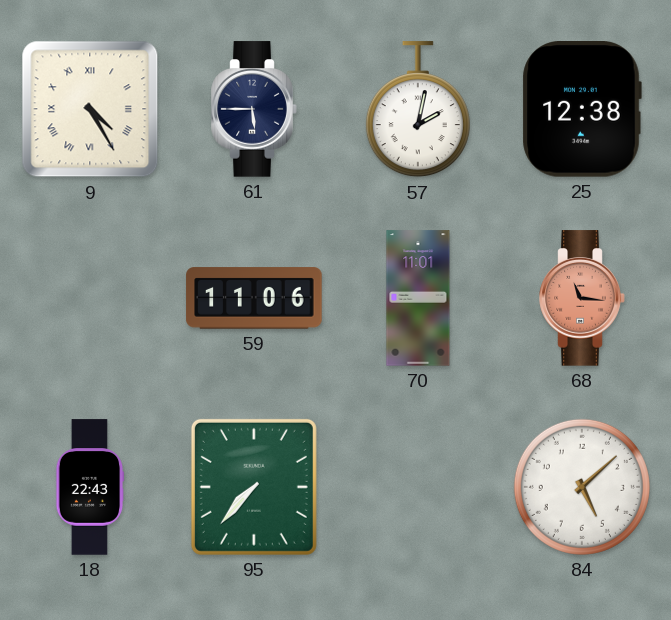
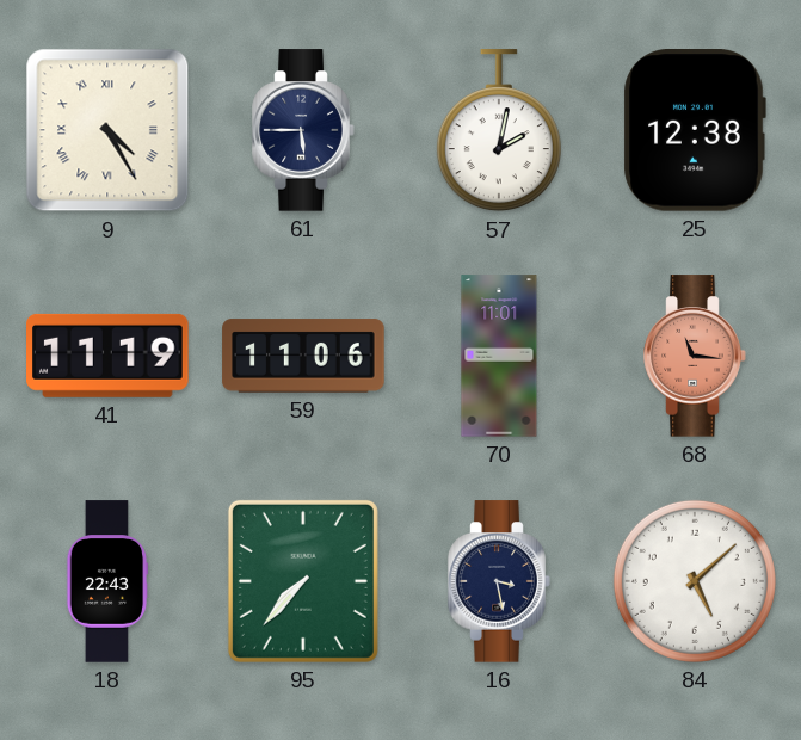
41: none -> 11:19 (107, 356)
16: none -> 3:28 (499, 581)
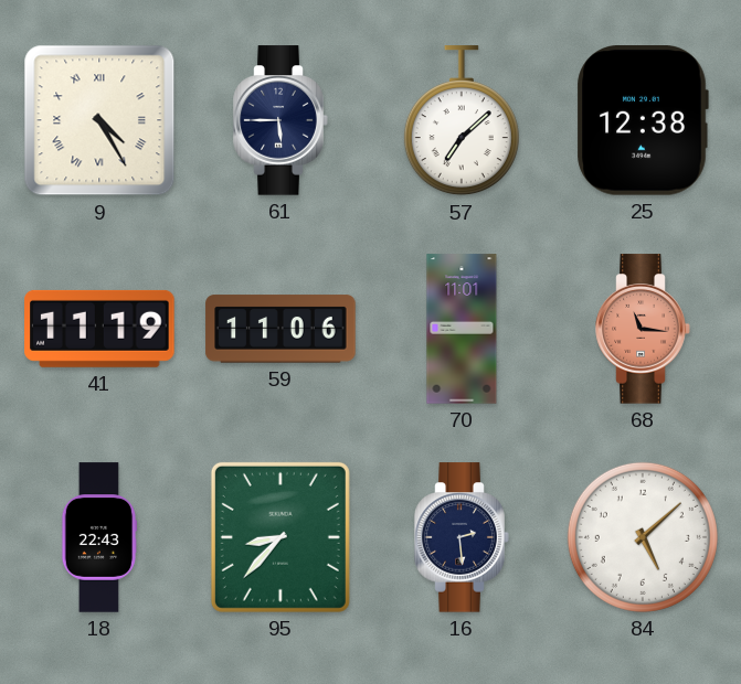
57: 2:02 -> 7:08 (462, 121)
95: 7:37 -> 8:37 (280, 537)
16: 3:28 -> 2:29 (462, 537)
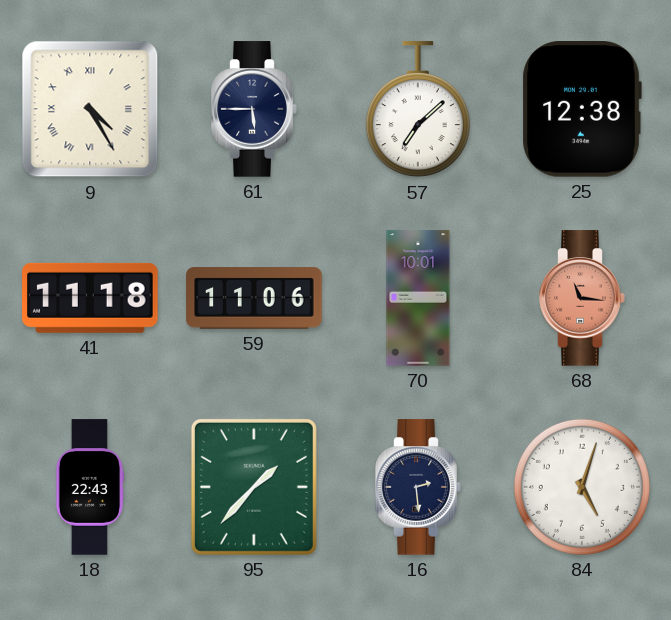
41: 11:19 -> 11:18 (90, 298)
70: 11:01 -> 10:01 (418, 298)
95: 8:37 -> 1:37 (254, 487)
84: 5:08 -> 5:03 (582, 487)
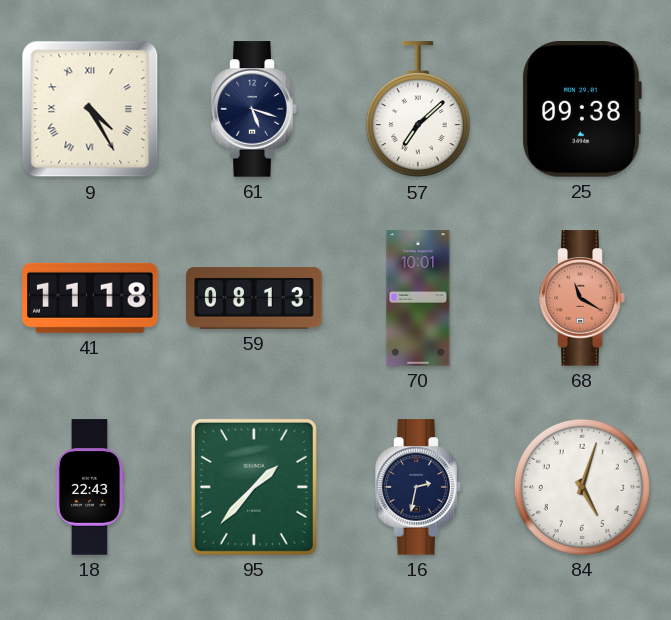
61: 5:45 -> 5:18 (254, 109)
25: 12:38 -> 09:38 (582, 110)
59: 11:06 -> 08:13 (254, 298)
68: 11:16 -> 11:20 (582, 298)
16: 2:29 -> 2:32 (418, 487)
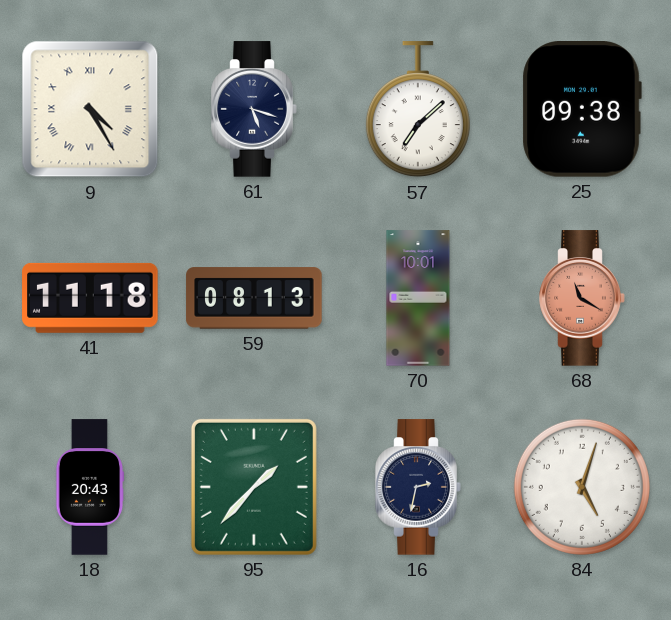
18: 22:43 -> 20:43 (90, 487)
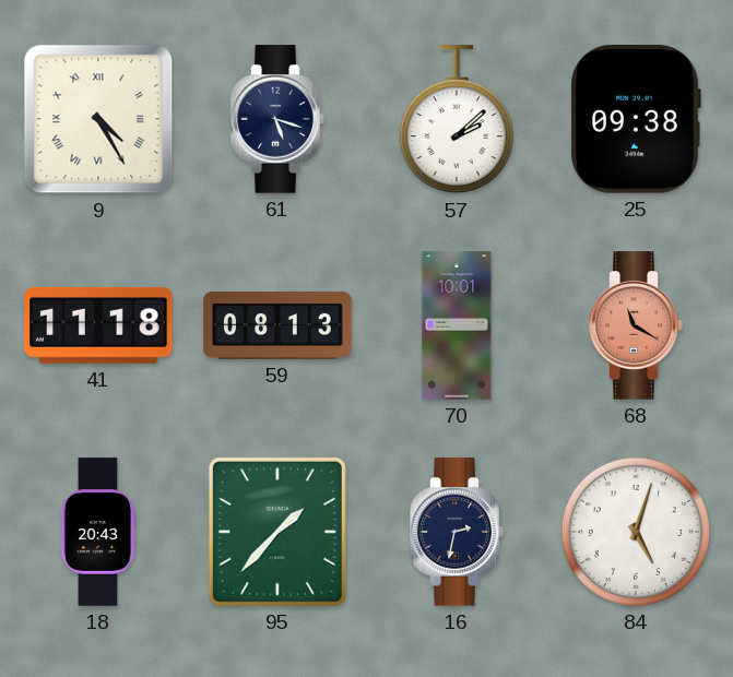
57: 7:08 -> 2:08 (457, 120)
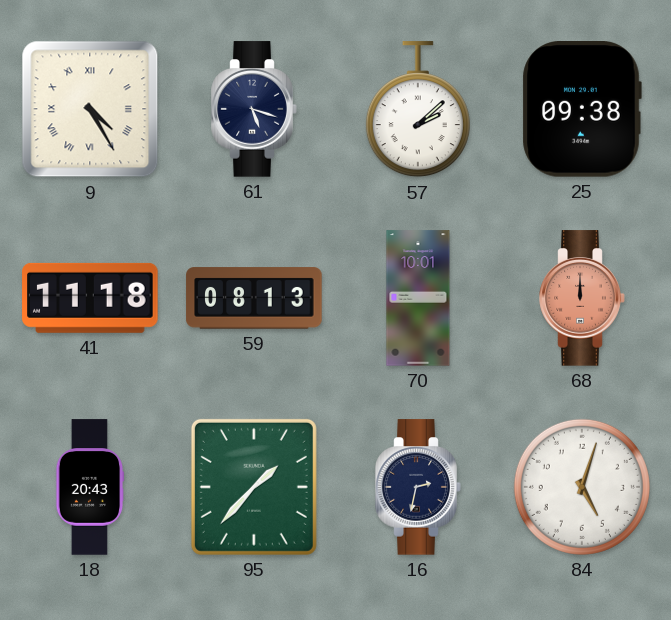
68: 11:20 -> 12:00 (582, 298)
